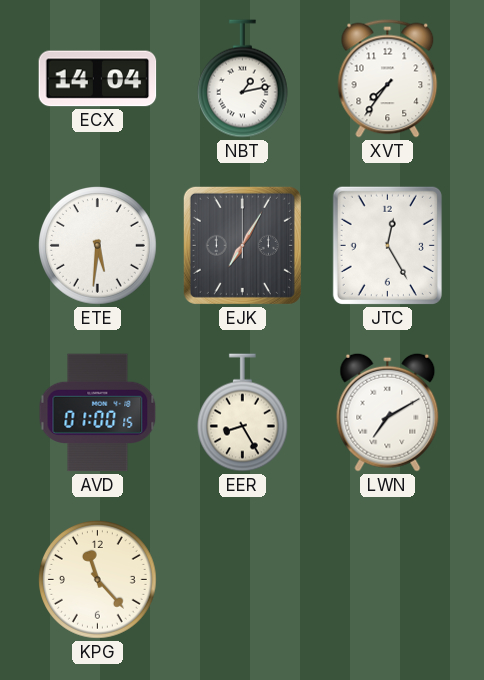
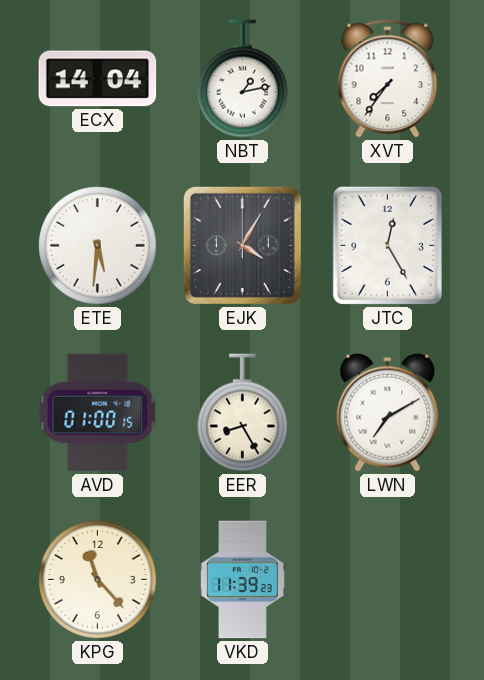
EJK: 7:05 -> 4:05 (242, 245)
VKD: none -> 11:39 (243, 580)
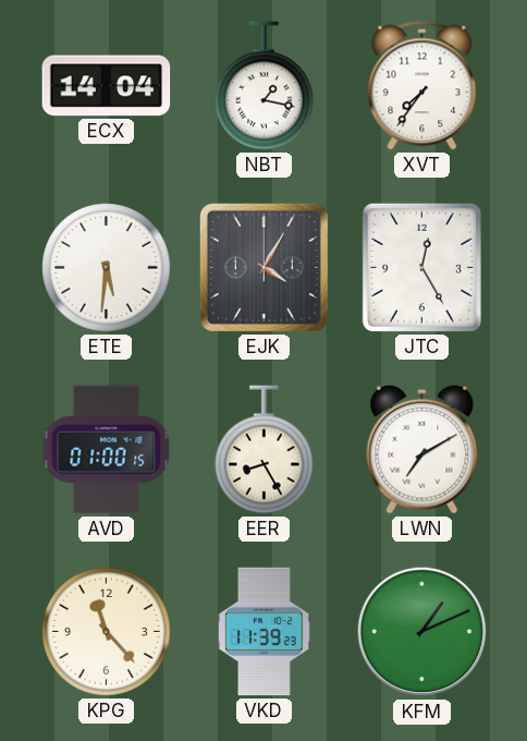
NBT: 1:13 -> 1:17 (263, 86)
KFM: none -> 1:11 (422, 632)
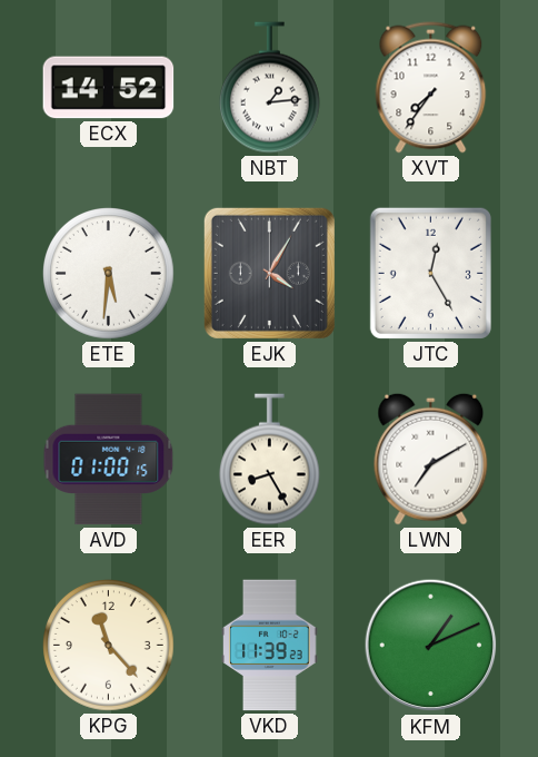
ECX: 14:04 -> 14:52 (109, 88)
NBT: 1:17 -> 1:14 (269, 88)
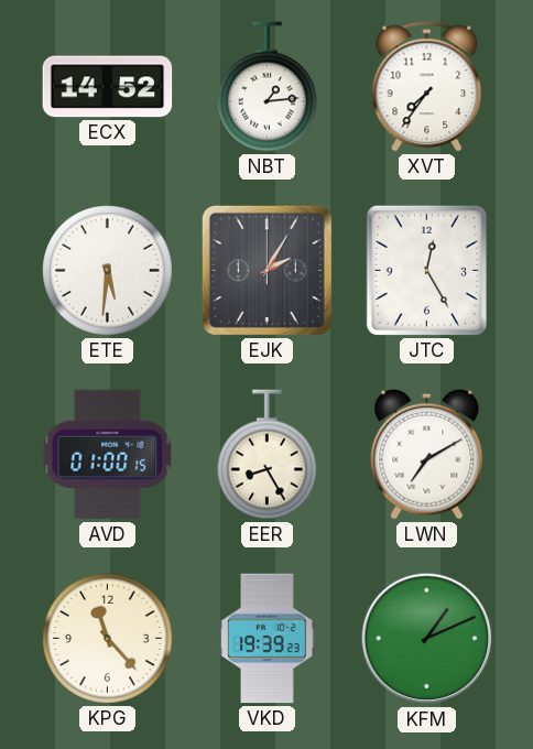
EJK: 4:05 -> 2:05 (266, 270)
VKD: 11:39 -> 19:39 (268, 639)
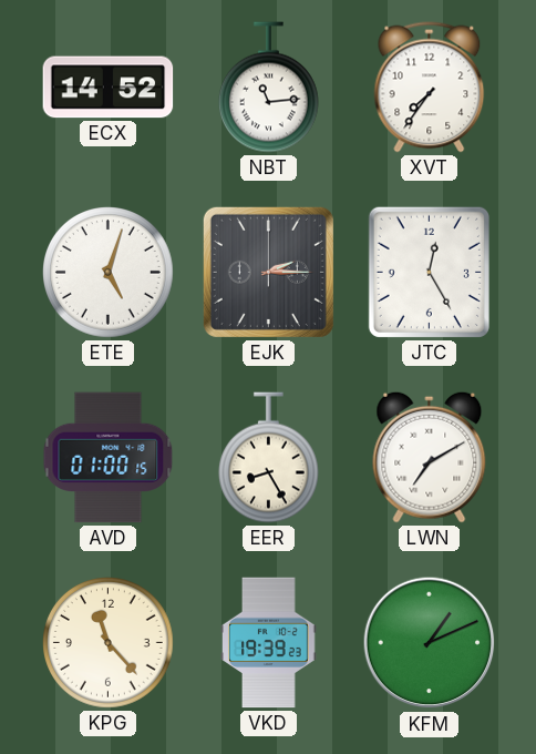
NBT: 1:14 -> 11:14 (268, 88)
ETE: 5:31 -> 5:03 (109, 273)
EJK: 2:05 -> 2:15 (268, 272)
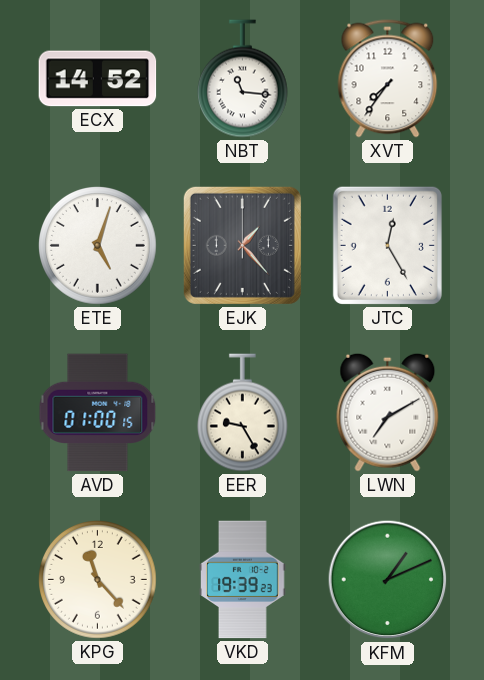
NBT: 11:14 -> 11:16 (242, 79)
EJK: 2:15 -> 1:23 (242, 245)
EER: 8:25 -> 9:25 (242, 413)
